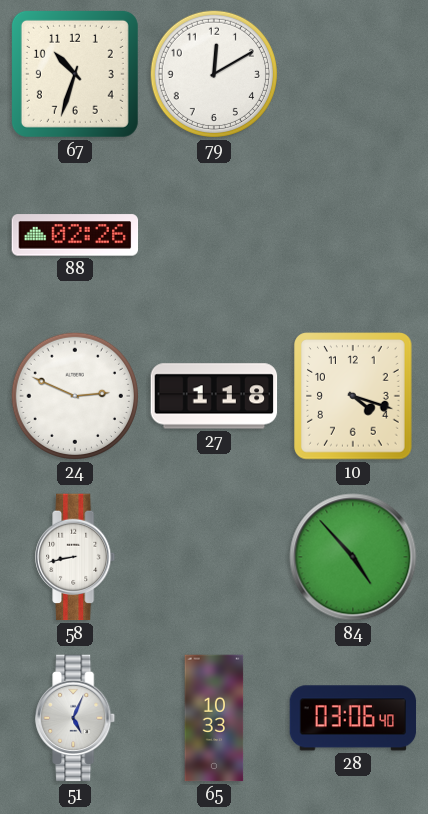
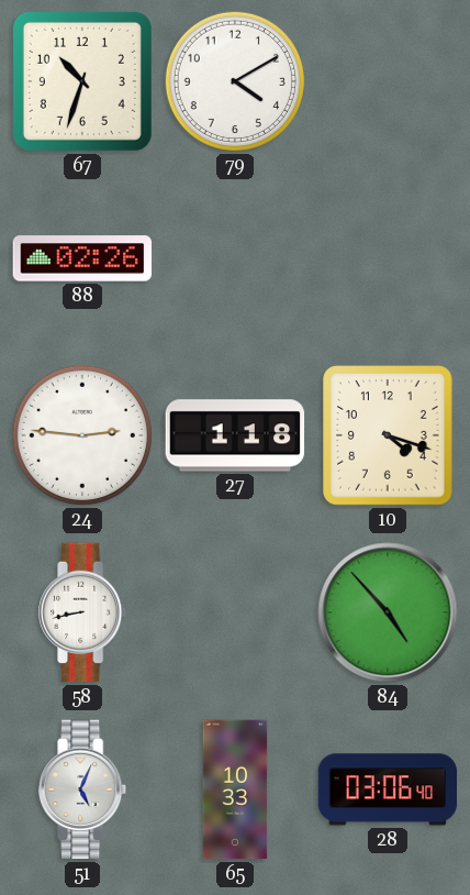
79: 12:10 -> 4:10 (235, 81)
24: 2:49 -> 2:46 (82, 435)
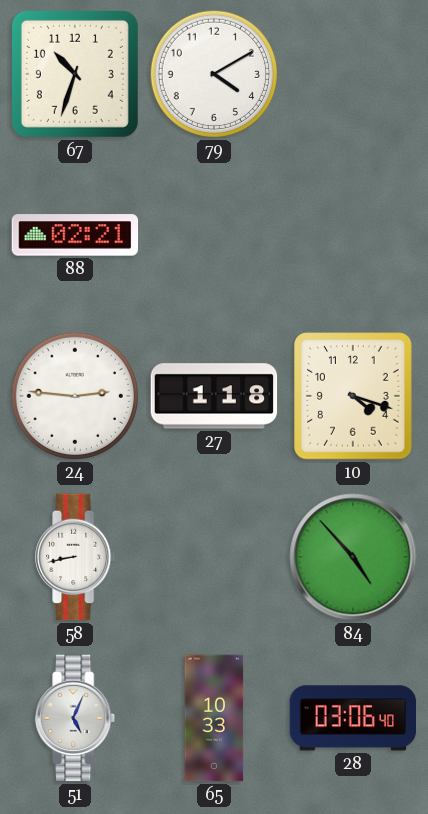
88: 02:26 -> 02:21 (75, 235)
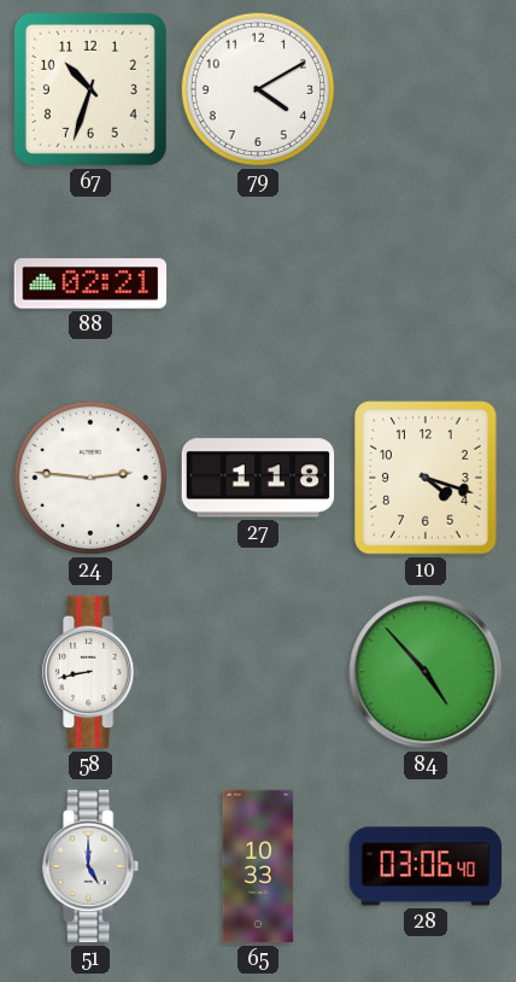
51: 5:04 -> 5:00 (92, 866)
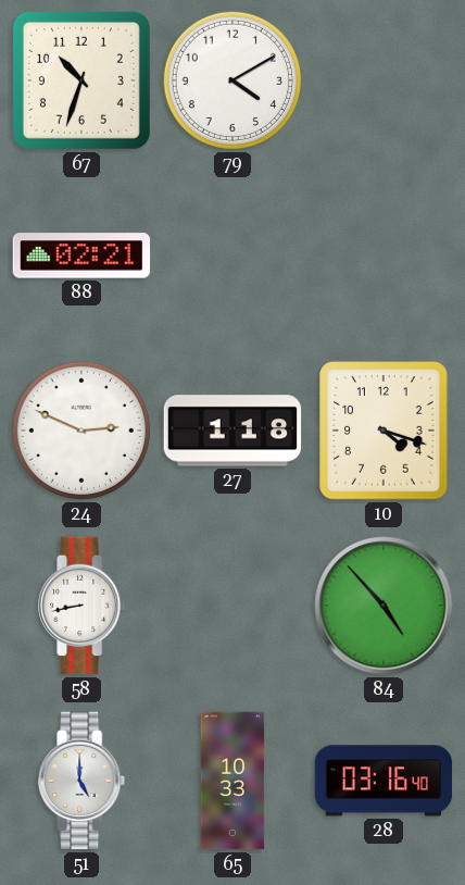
24: 2:46 -> 2:49 (81, 431)
28: 03:06 -> 03:16 (384, 781)
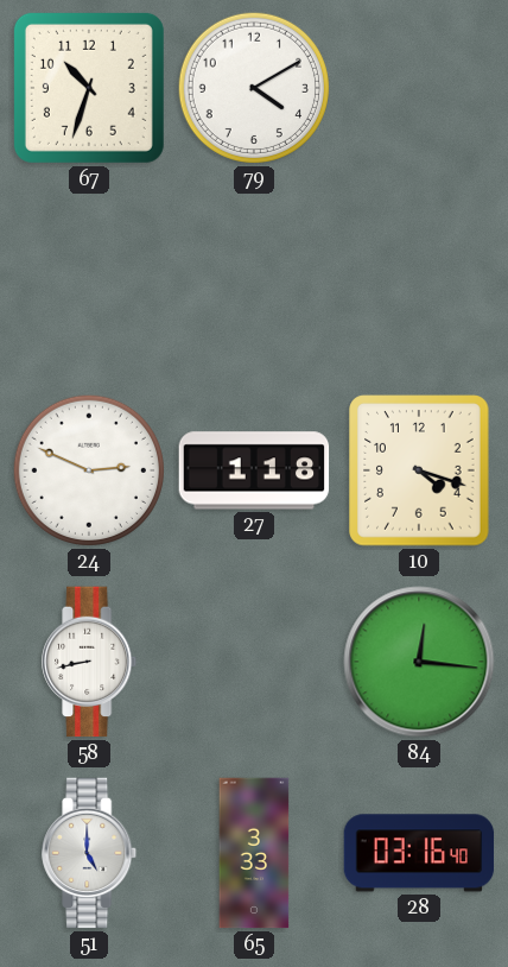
88: 02:21 -> none (81, 255)
84: 4:53 -> 12:16 (419, 662)
65: 10:33 -> 3:33 (254, 853)
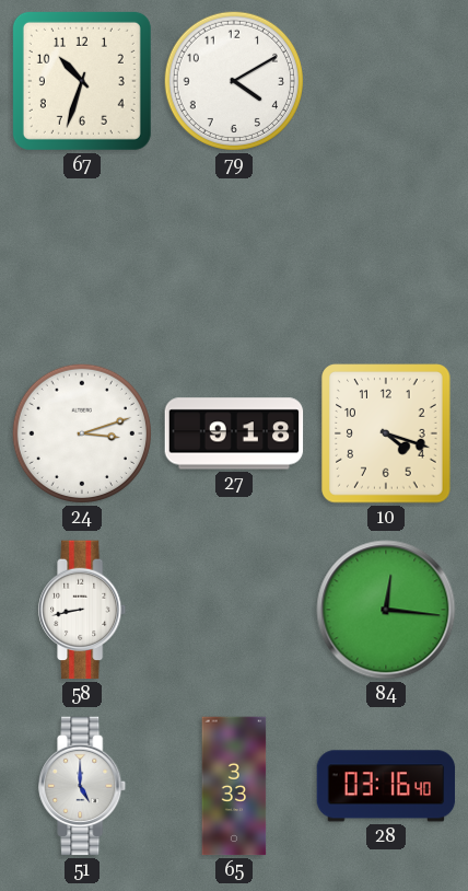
24: 2:49 -> 3:12 (82, 433)
27: 1:18 -> 9:18 (234, 433)
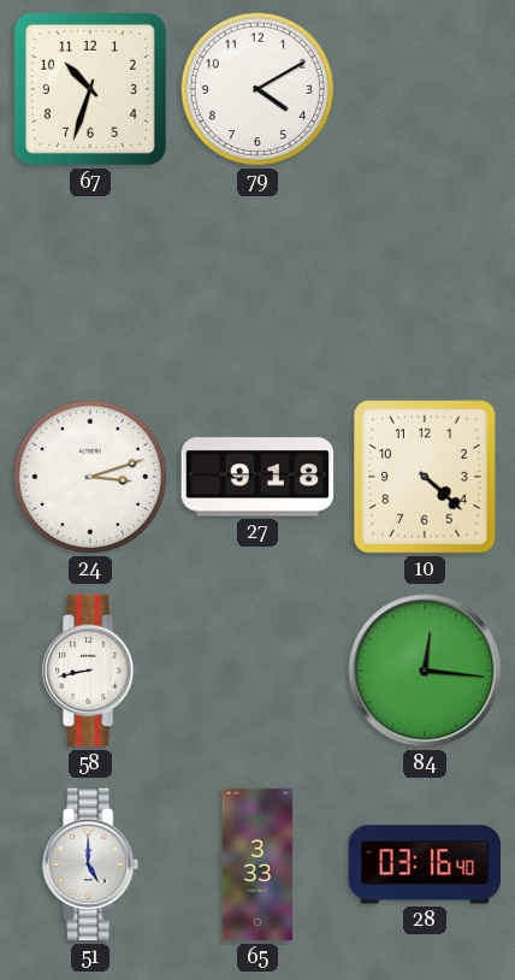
10: 4:18 -> 4:22 (425, 477)
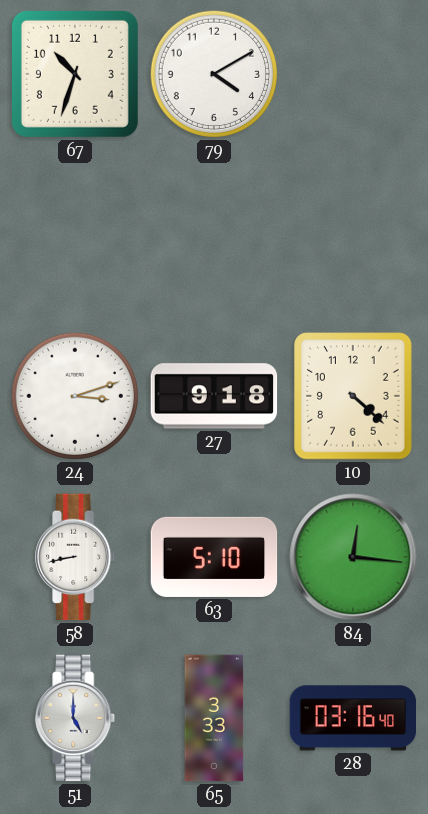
63: none -> 5:10 (214, 557)
